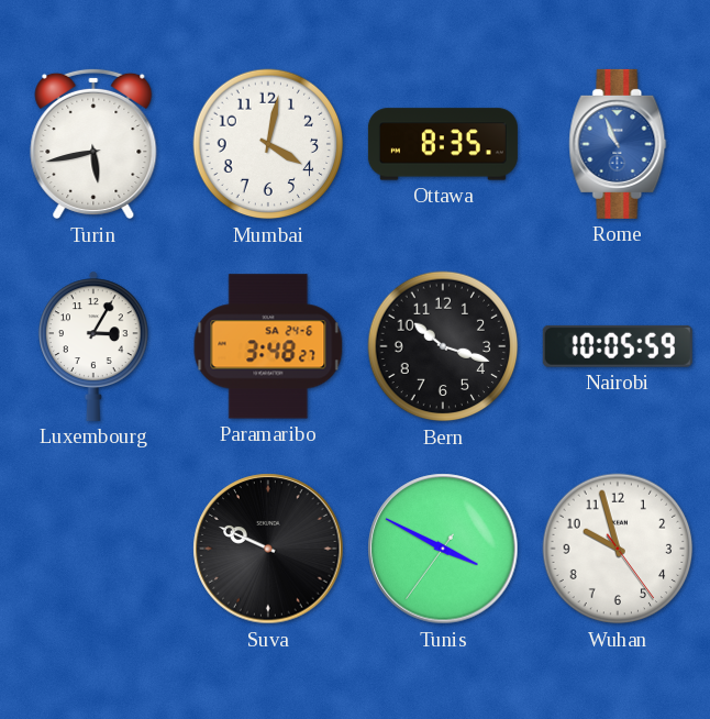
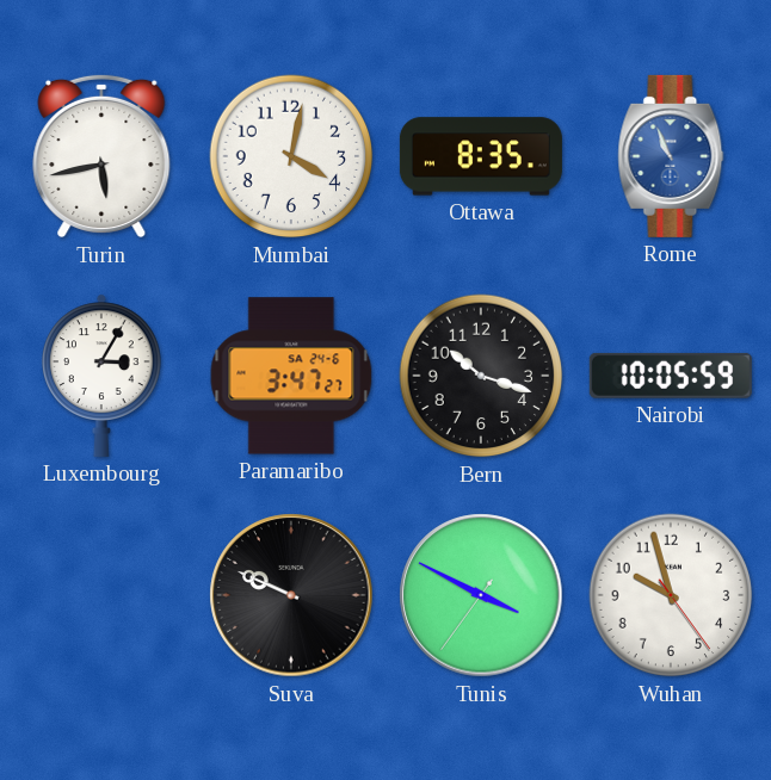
Paramaribo: 3:48 -> 3:47 (291, 376)
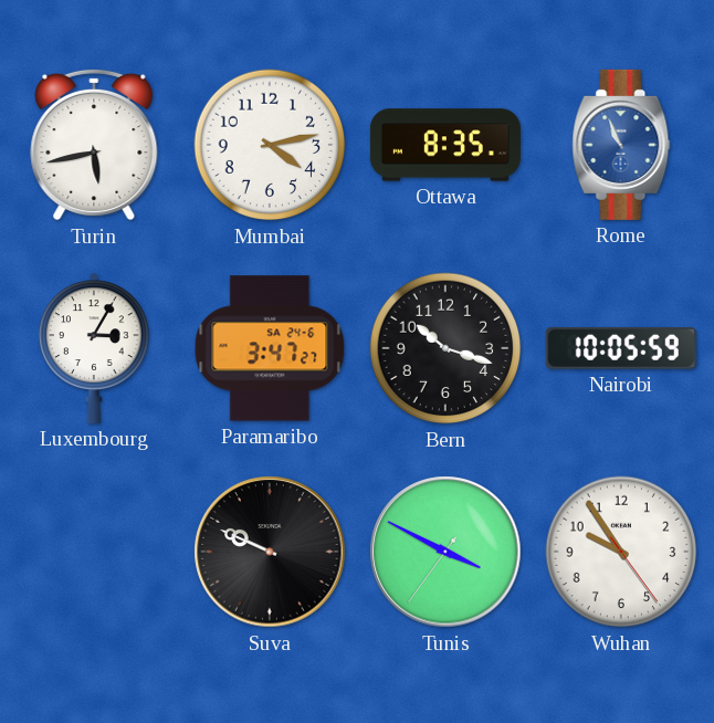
Mumbai: 4:02 -> 4:13 (270, 145)
Wuhan: 9:57 -> 9:54 (621, 552)
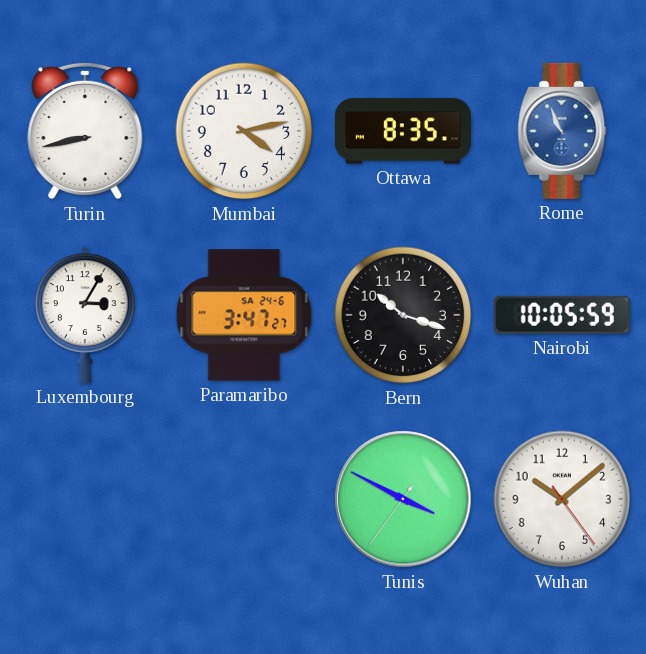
Turin: 5:43 -> 8:43 (85, 131)
Suva: 9:49 -> none (270, 552)
Wuhan: 9:54 -> 10:08 (562, 499)
